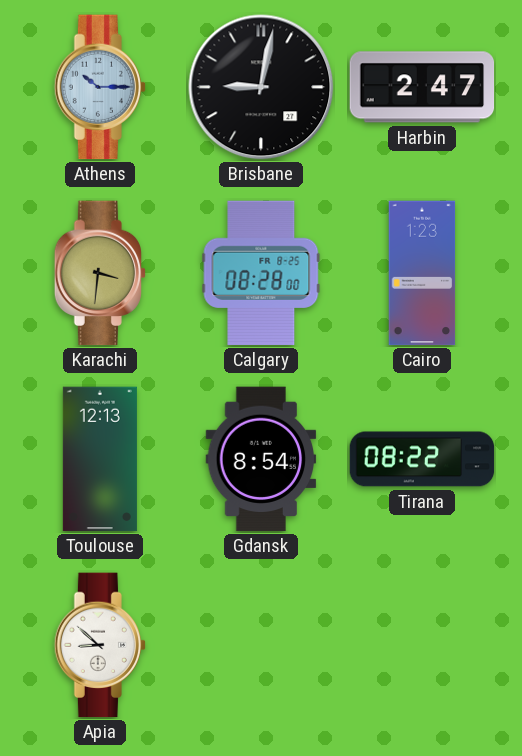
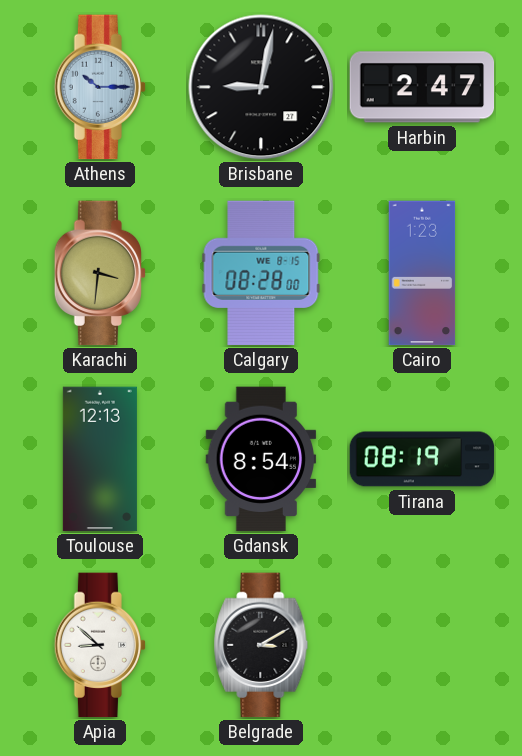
Calgary date: FR 8-25 -> WE 8-15 (261, 273)
Tirana: 08:22 -> 08:19 (422, 459)
Belgrade: none -> 3:10 (261, 645)
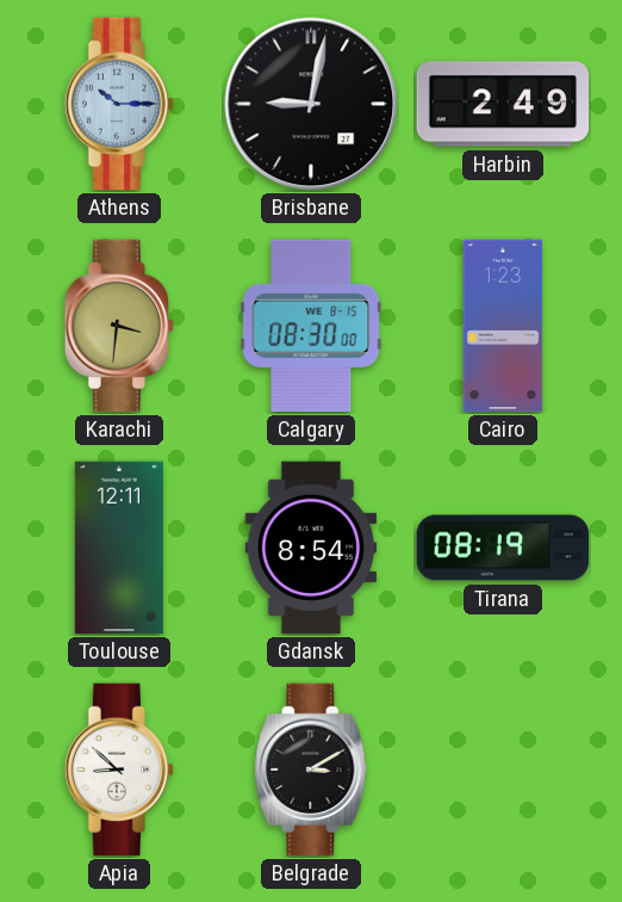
Harbin: 2:47 -> 2:49 (503, 104)
Calgary: 08:28 -> 08:30 (311, 326)
Toulouse: 12:13 -> 12:11 (119, 548)
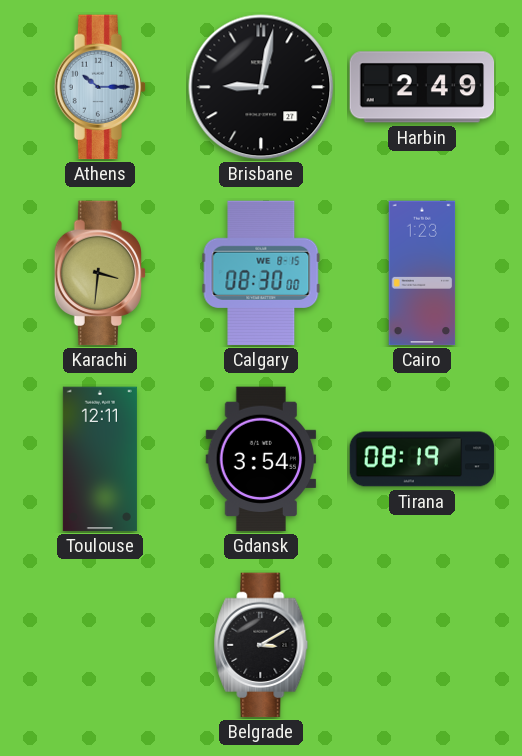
Gdansk: 8:54 -> 3:54 (261, 459)
Apia: 8:52 -> none (119, 770)
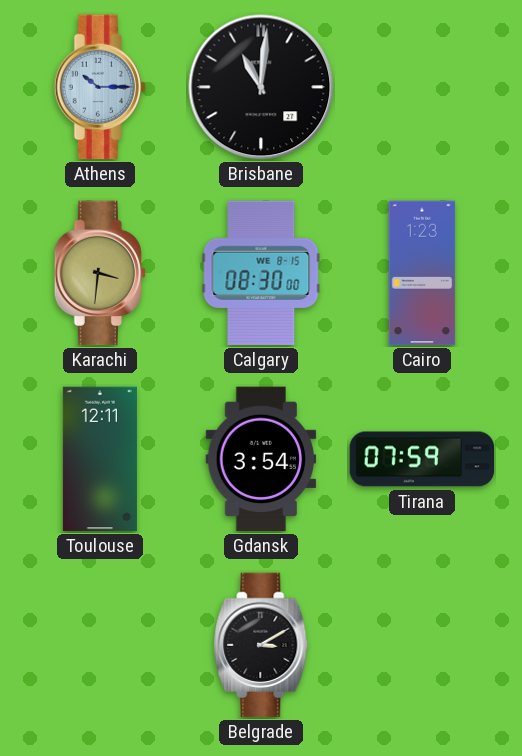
Brisbane: 9:02 -> 11:01 (261, 87)
Harbin: 2:49 -> none (422, 87)
Tirana: 08:19 -> 07:59 (422, 459)
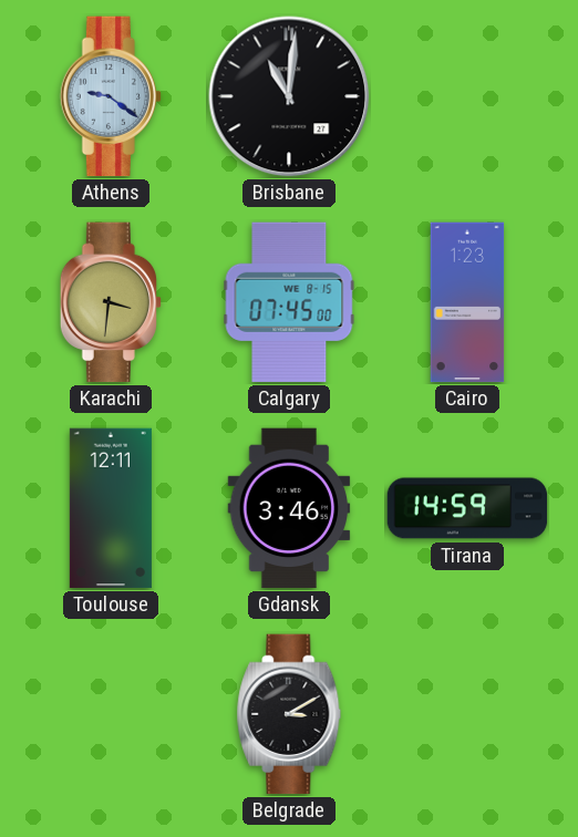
Athens: 10:15 -> 9:21 (111, 96)
Calgary: 08:30 -> 07:45 (289, 302)
Gdansk: 3:54 -> 3:46 (289, 508)
Tirana: 07:59 -> 14:59 (467, 508)
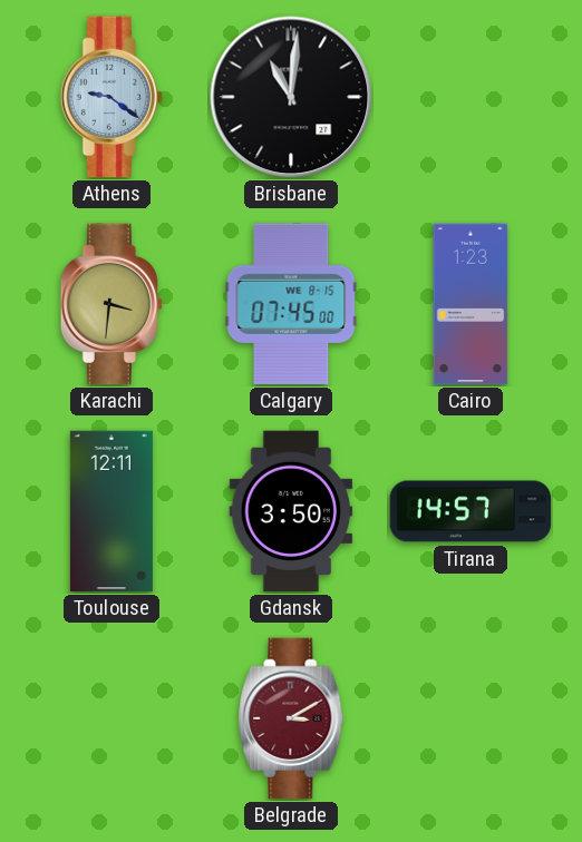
Gdansk: 3:46 -> 3:50 (291, 511)
Tirana: 14:59 -> 14:57 (471, 511)
Belgrade dial: black -> burgundy (291, 718)
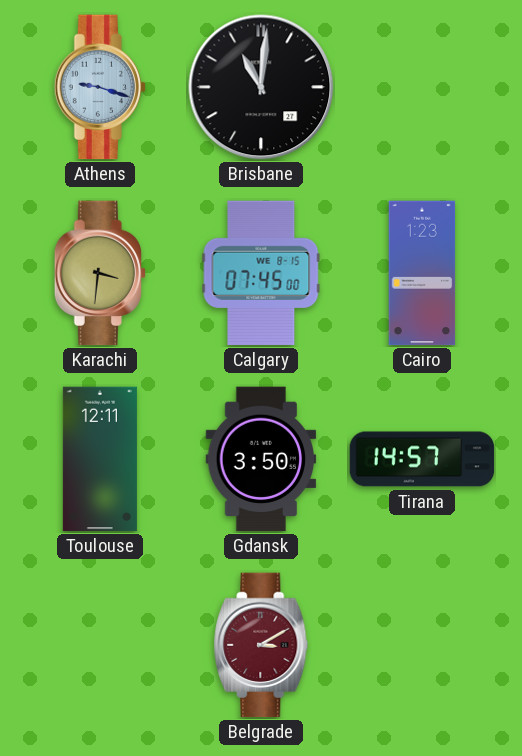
Athens: 9:21 -> 9:18 (100, 87)
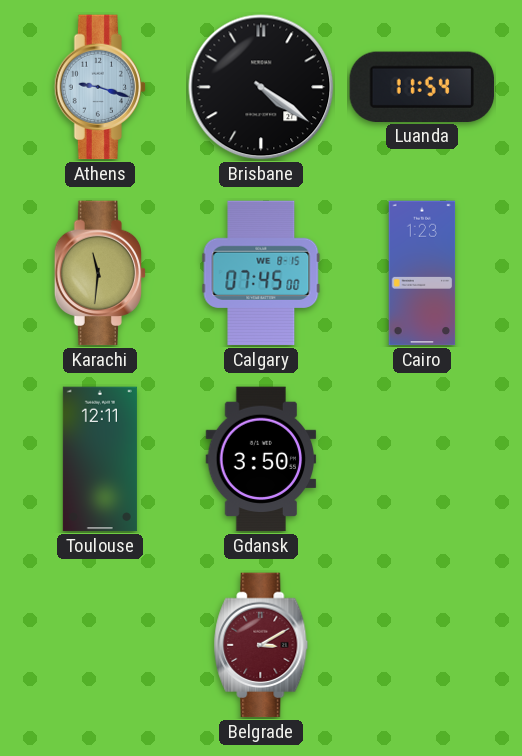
Brisbane: 11:01 -> 4:21 (261, 87)
Luanda: none -> 11:54 (421, 86)
Karachi: 3:31 -> 11:31 (100, 273)
Tirana: 14:57 -> none (422, 459)
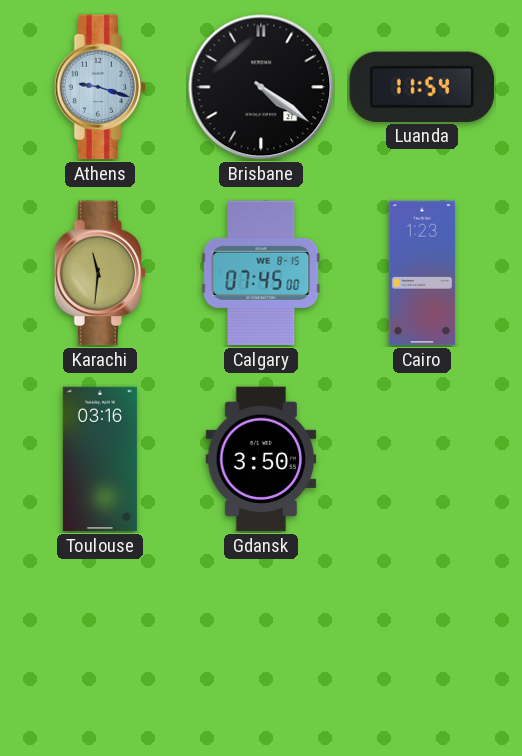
Toulouse: 12:11 -> 03:16 (100, 459)
Belgrade: 3:10 -> none (261, 645)
